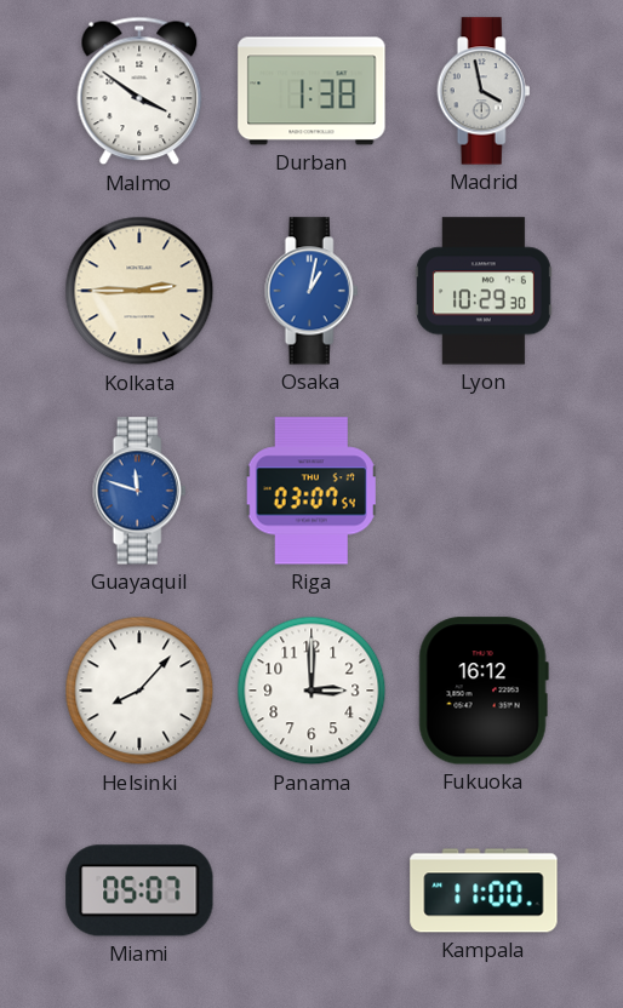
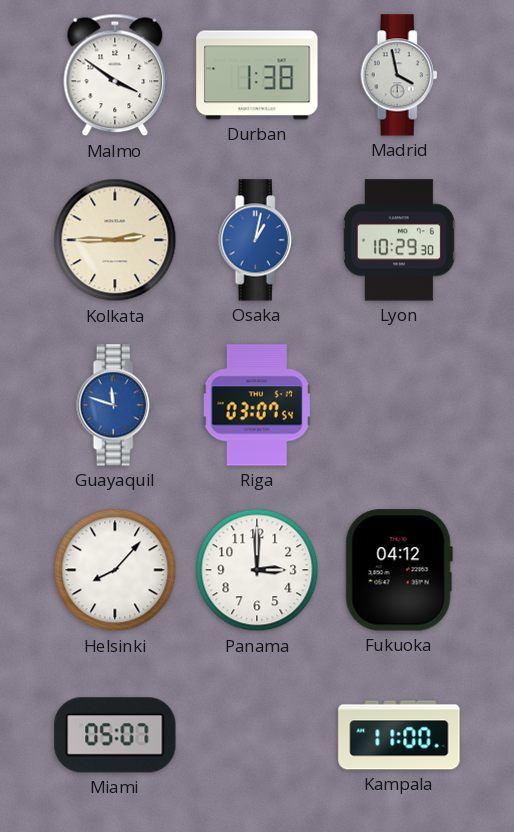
Fukuoka: 16:12 -> 04:12 (399, 570)
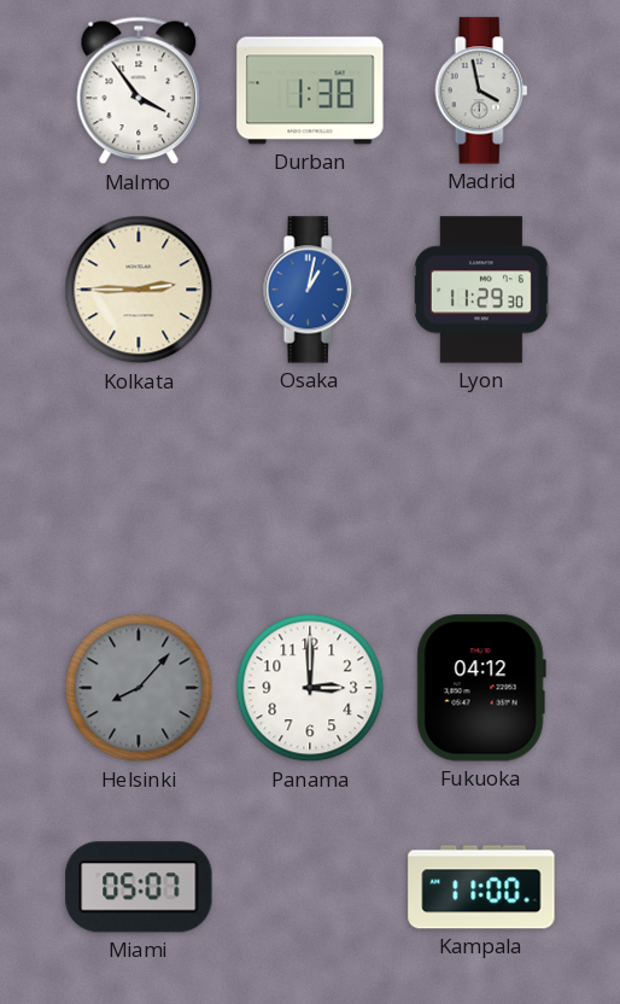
Malmo: 3:51 -> 3:54 (139, 91)
Lyon: 10:29 -> 11:29 (481, 290)
Guayaquil: 11:48 -> none (115, 405)
Riga: 03:07 -> none (257, 405)
Helsinki dial: white -> grey (139, 688)
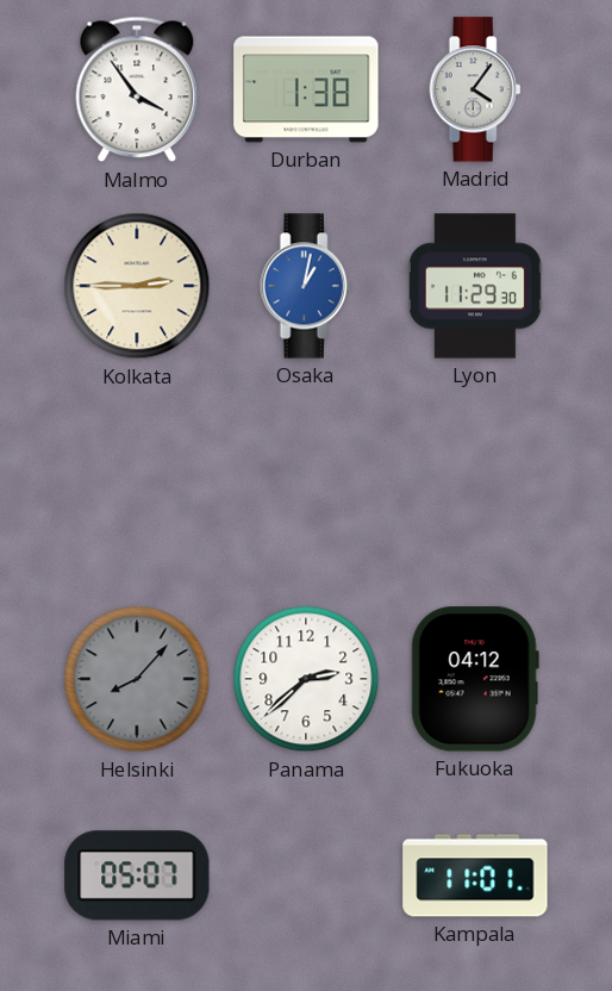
Madrid: 3:58 -> 4:06 (475, 89)
Panama: 3:00 -> 2:38 (306, 679)
Kampala: 11:00 -> 11:01 (475, 875)
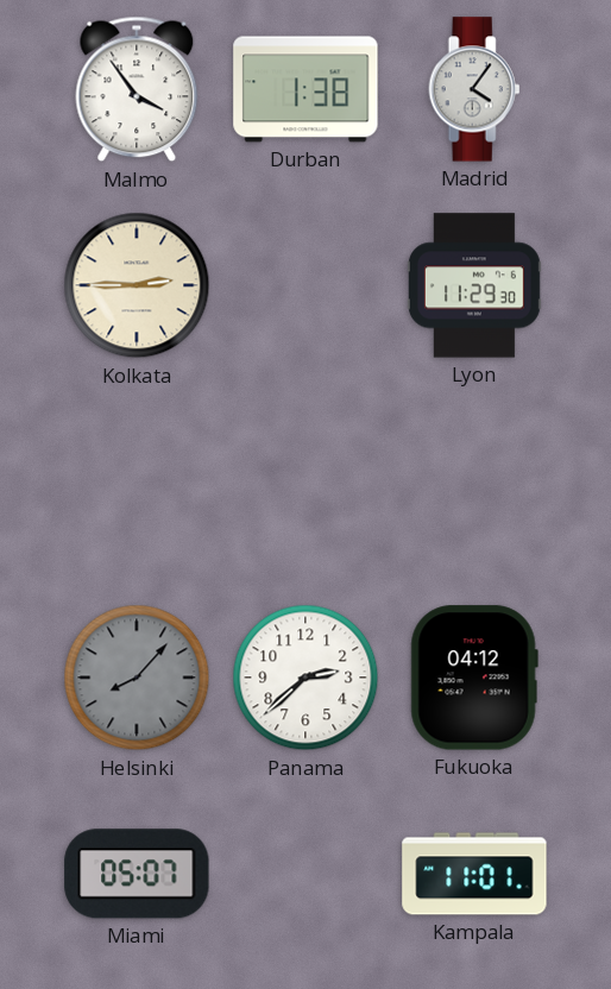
Osaka: 1:02 -> none (306, 286)
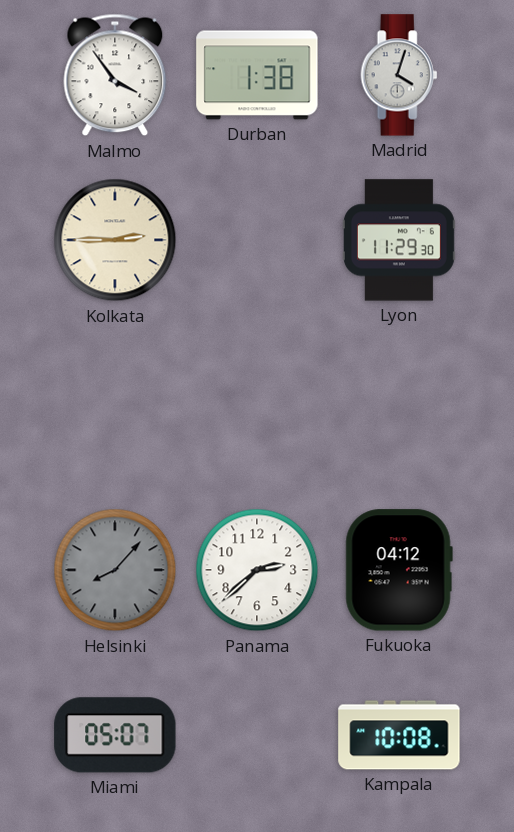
Madrid: 4:06 -> 4:03 (399, 75)
Kampala: 11:01 -> 10:08 (399, 735)
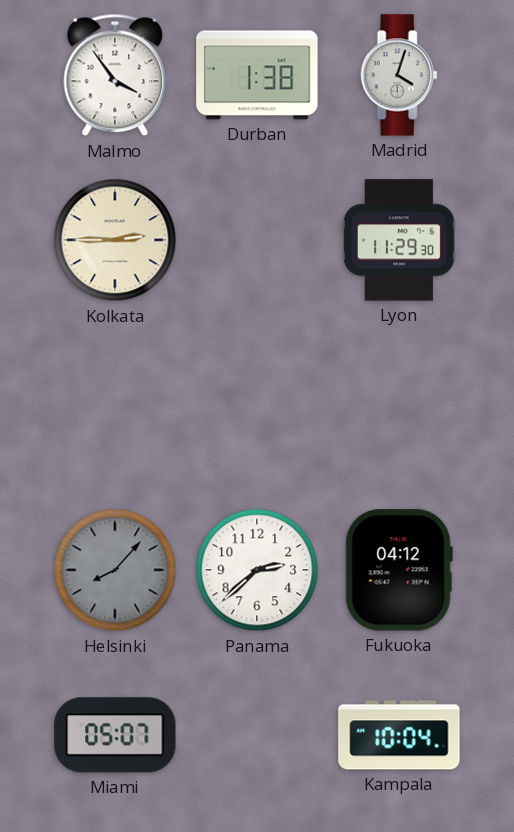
Kampala: 10:08 -> 10:04 (399, 735)
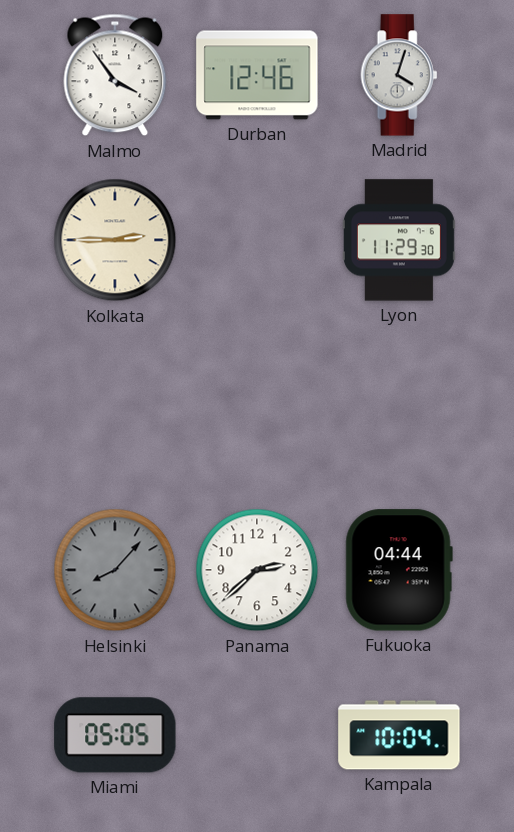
Durban: 1:38 -> 12:46 (257, 75)
Fukuoka: 04:12 -> 04:44 (399, 570)
Miami: 05:07 -> 05:05 (115, 735)
